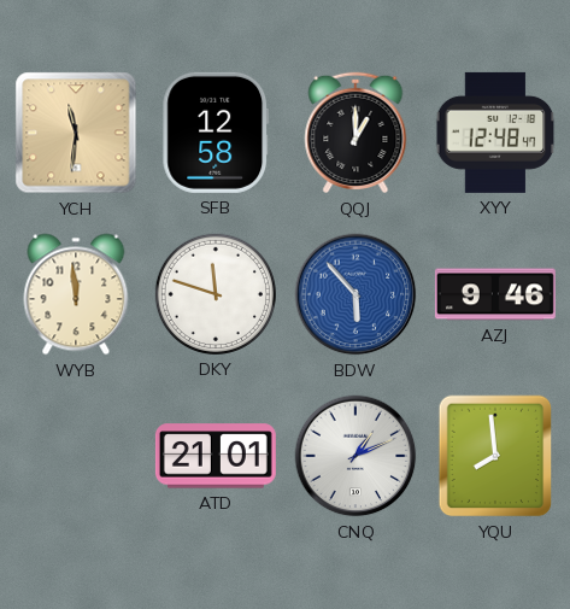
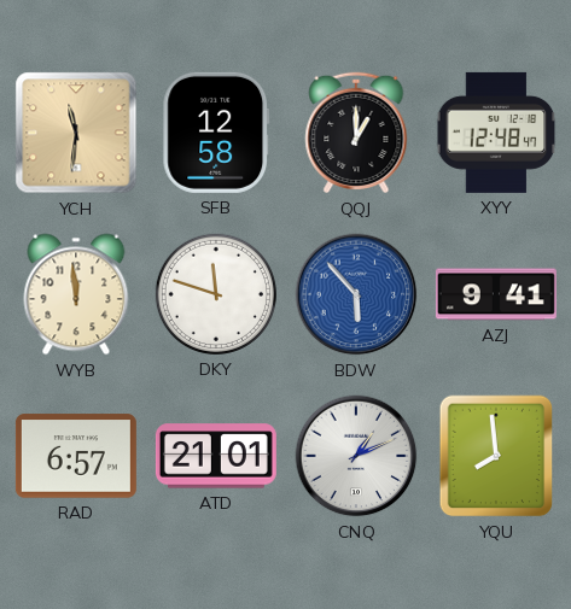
AZJ: 9:46 -> 9:41 (496, 294)
RAD: none -> 6:57 (76, 456)
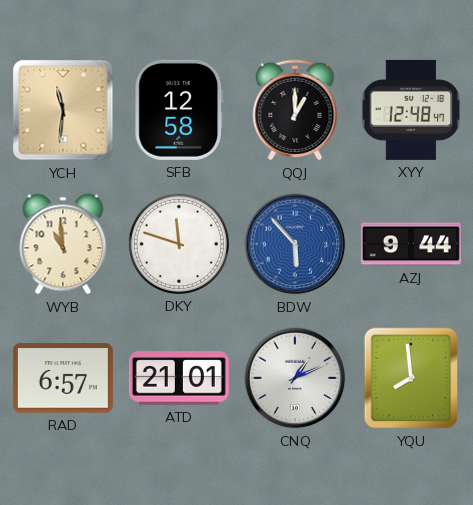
WYB: 11:59 -> 10:59 (63, 244)
AZJ: 9:41 -> 9:44 (411, 244)
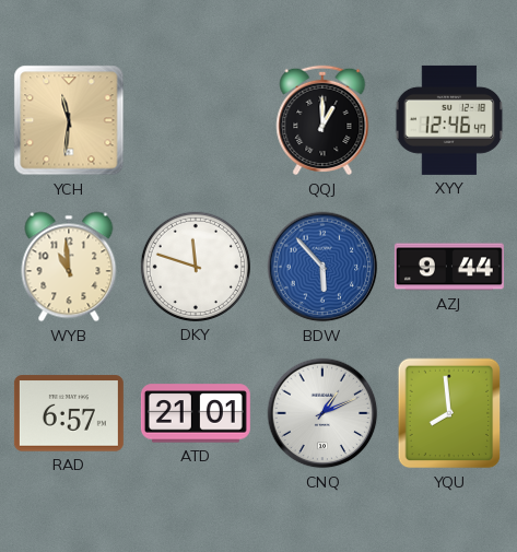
SFB: 12:58 -> none (179, 110)
XYY: 12:48 -> 12:46 (449, 120)
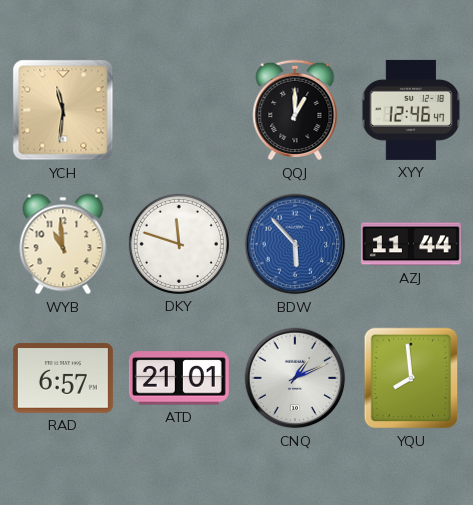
AZJ: 9:44 -> 11:44 (411, 244)
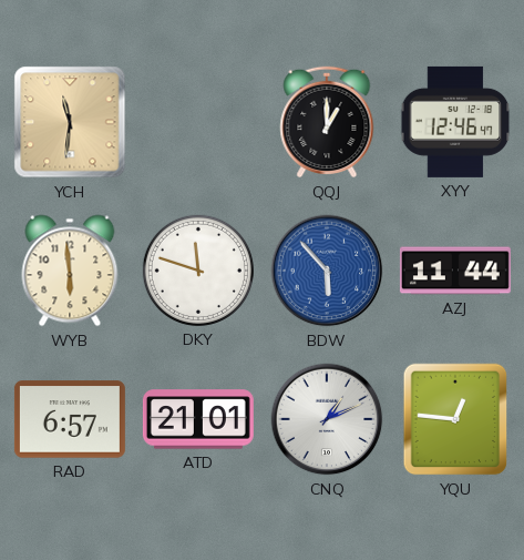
WYB: 10:59 -> 5:59 (70, 271)
YQU: 7:59 -> 12:46 (455, 419)
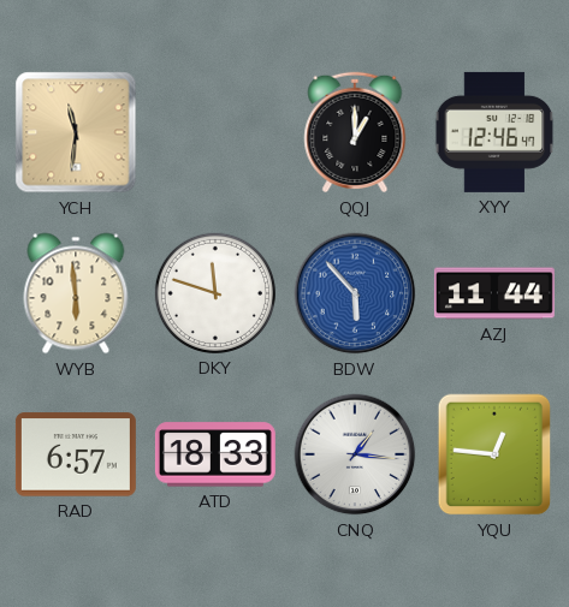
ATD: 21:01 -> 18:33 (215, 454)
CNQ: 1:11 -> 1:16 (355, 454)
